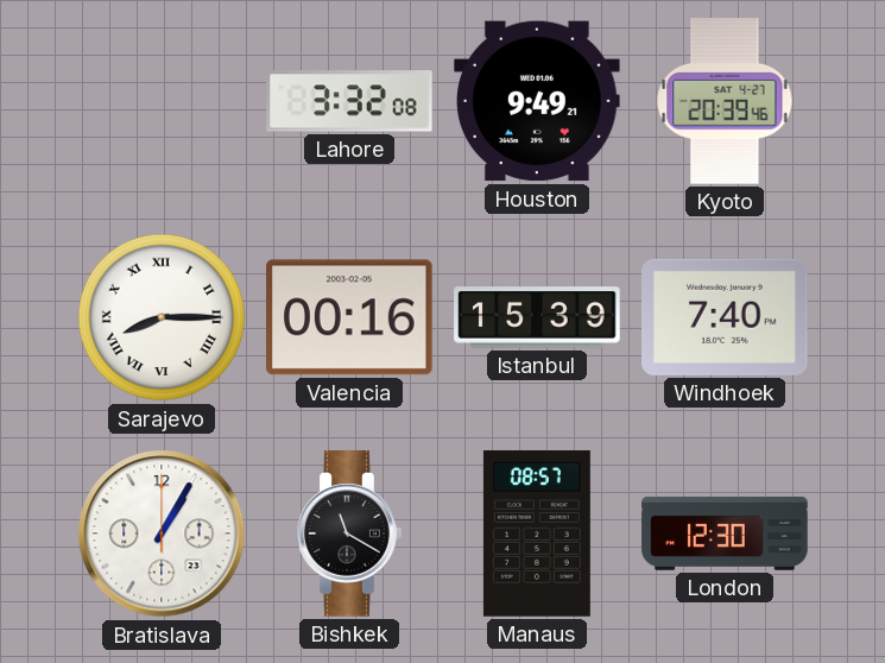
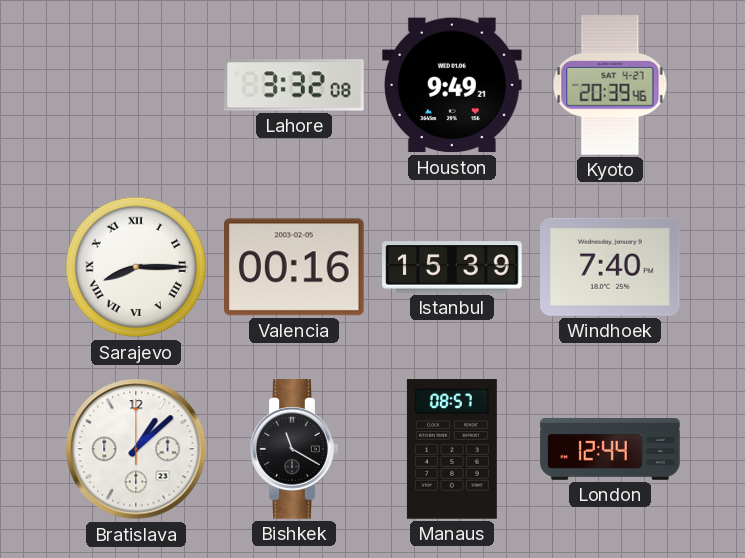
Bratislava: 1:05 -> 1:08 (136, 449)
London: 12:30 -> 12:44 (610, 449)
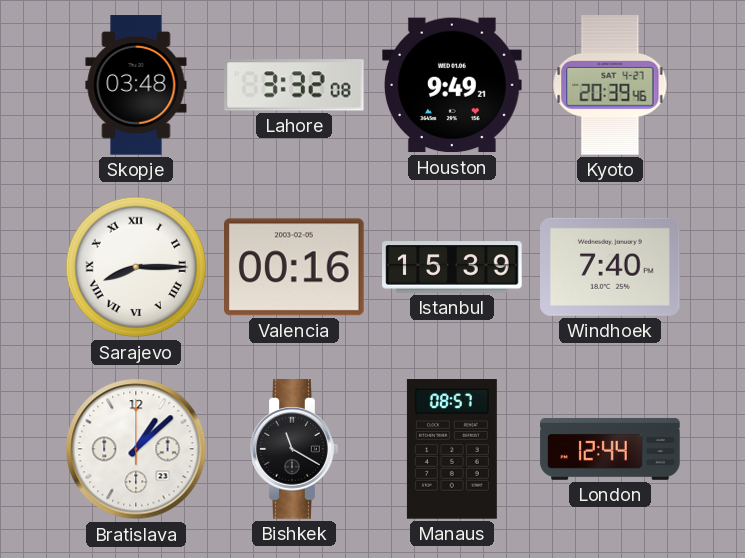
Skopje: none -> 03:48 (136, 85)
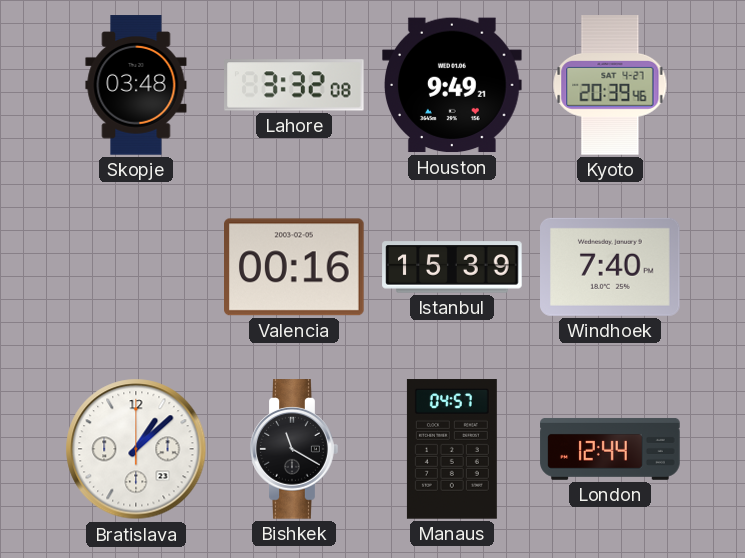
Sarajevo: 8:15 -> none (136, 267)
Manaus: 08:57 -> 04:57 (452, 449)
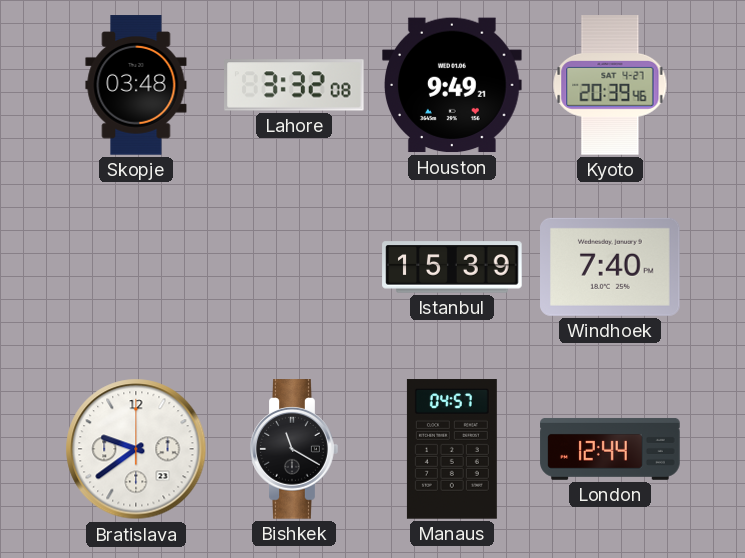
Valencia: 00:16 -> none (295, 267)
Bratislava: 1:08 -> 9:39 (136, 449)
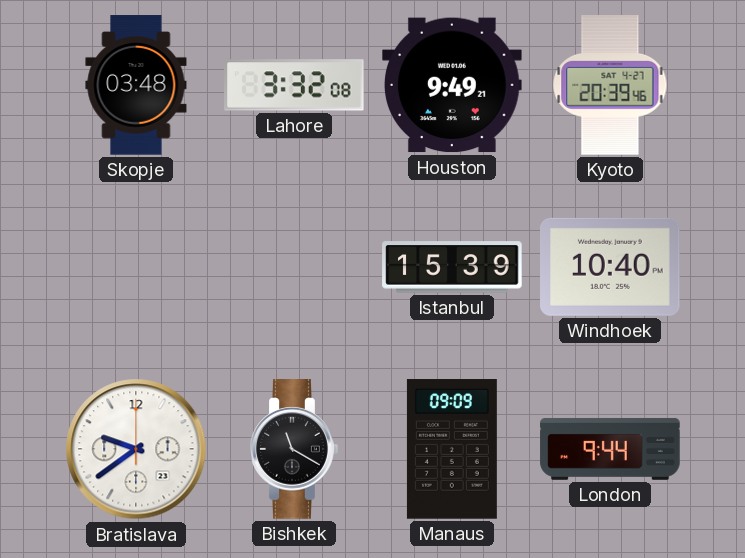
Windhoek: 7:40 -> 10:40 (611, 267)
Manaus: 04:57 -> 09:09 (452, 449)
London: 12:44 -> 9:44 (610, 449)
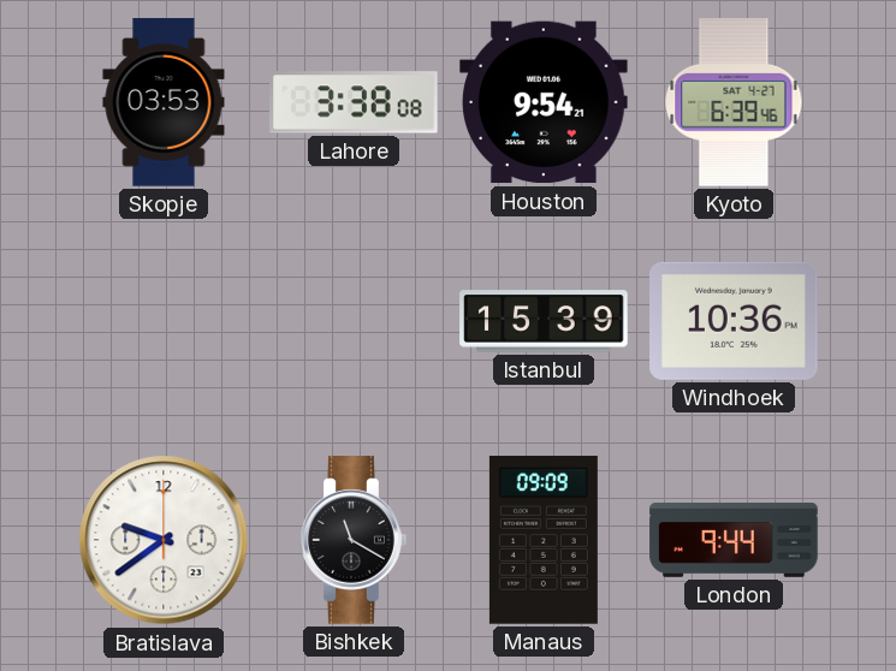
Skopje: 03:48 -> 03:53 (164, 102)
Lahore: 3:32 -> 3:38 (354, 102)
Houston: 9:49 -> 9:54 (545, 102)
Kyoto: 20:39 -> 6:39 (734, 102)
Windhoek: 10:40 -> 10:36 (735, 321)
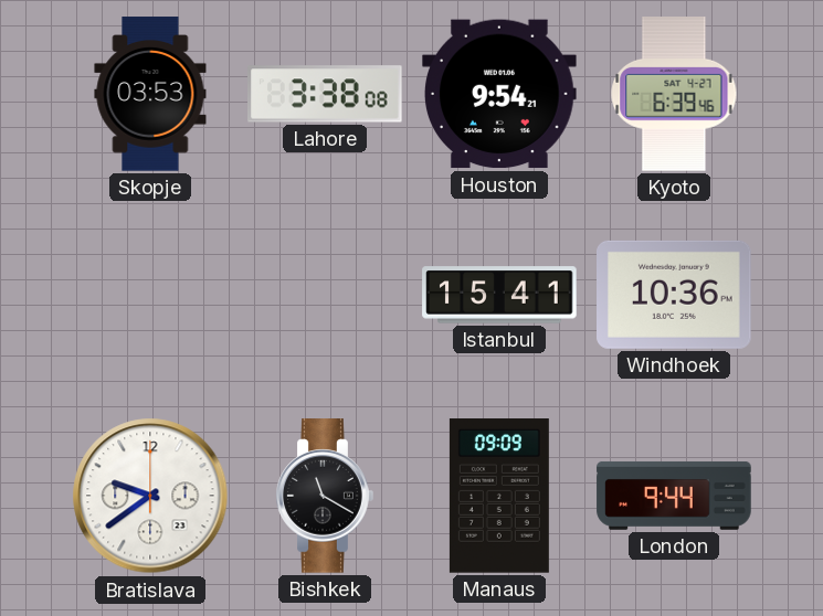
Istanbul: 15:39 -> 15:41 (499, 295)
